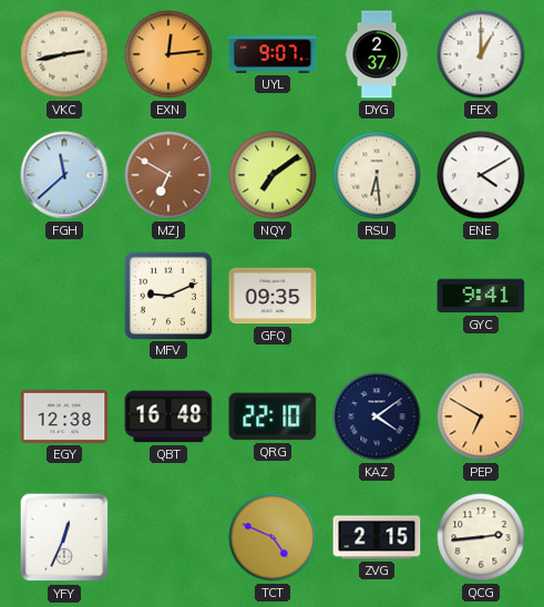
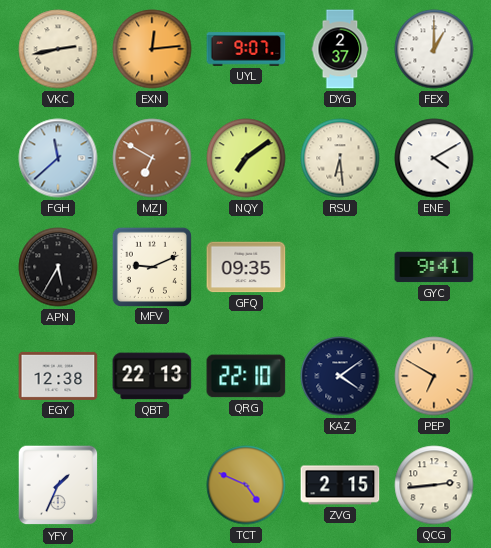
APN: none -> 5:35 (58, 267)
QBT: 16:48 -> 22:13 (152, 376)
YFY: 12:34 -> 1:34 (58, 485)
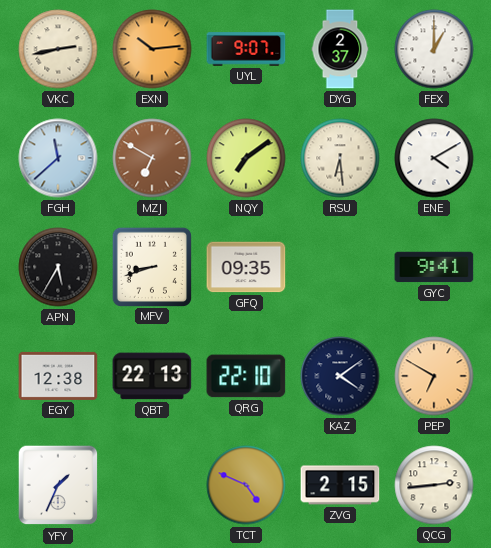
EXN: 12:14 -> 10:14 (152, 49)
MFV: 9:11 -> 8:42 (151, 266)
